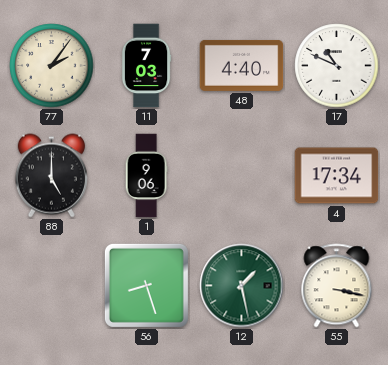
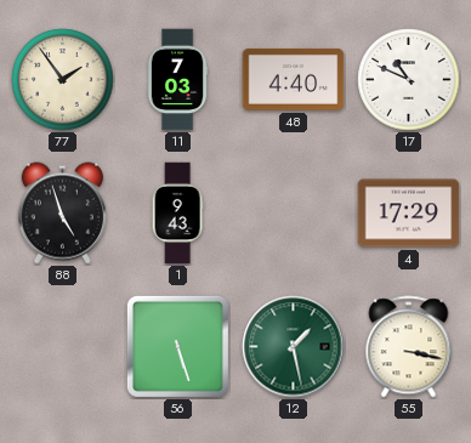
77: 2:06 -> 1:54 (63, 80)
88: 5:00 -> 4:57 (62, 214)
1: 9:06 -> 9:43 (177, 214)
4: 17:34 -> 17:29 (409, 214)
56: 8:27 -> 5:27 (177, 346)
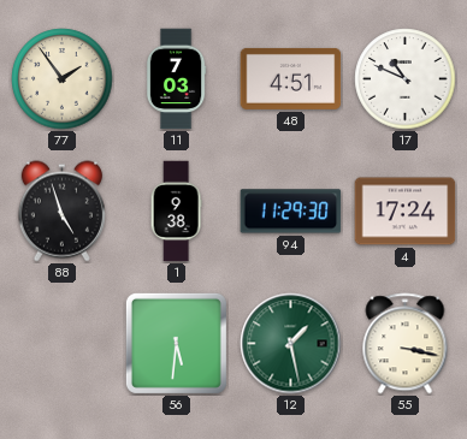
48: 4:40 -> 4:51 (291, 78)
1: 9:43 -> 9:38 (176, 212)
94: none -> 11:29 (291, 212)
4: 17:29 -> 17:24 (406, 212)
56: 5:27 -> 5:31 (176, 343)
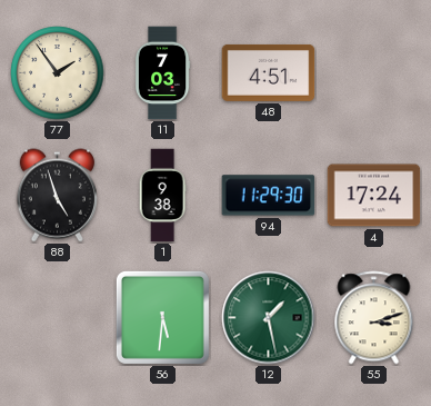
17: 10:49 -> none (406, 79)
55: 3:17 -> 3:12 (374, 318)
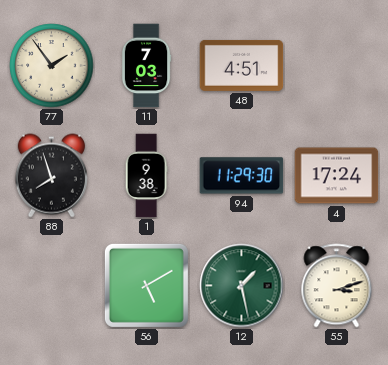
88: 4:57 -> 7:57 (51, 176)
56: 5:31 -> 5:10 (146, 285)
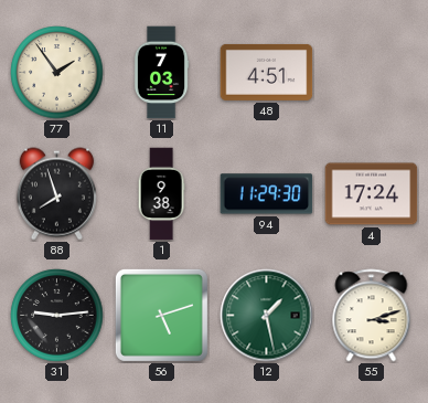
31: none -> 9:14 (57, 316)
56: 5:10 -> 5:12 (161, 315)
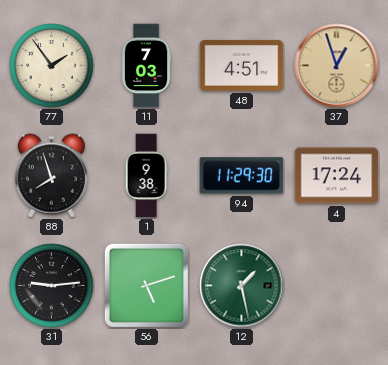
37: none -> 12:57 (337, 66)
55: 3:12 -> none (372, 316)
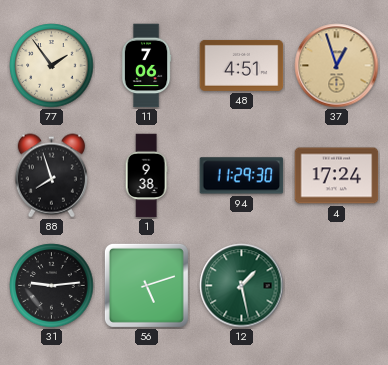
11: 7:03 -> 7:06 (146, 66)
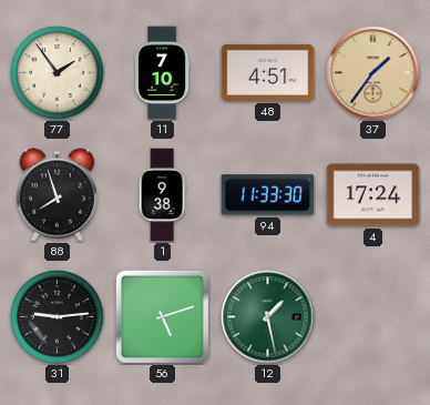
11: 7:06 -> 7:10 (162, 73)
37: 12:57 -> 1:36 (373, 73)
94: 11:29 -> 11:33 (268, 195)
